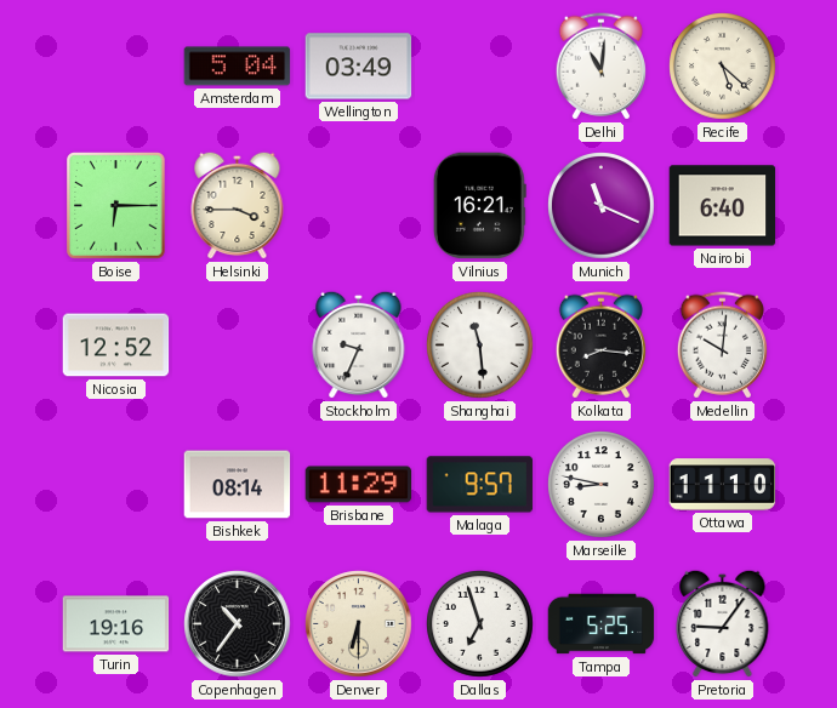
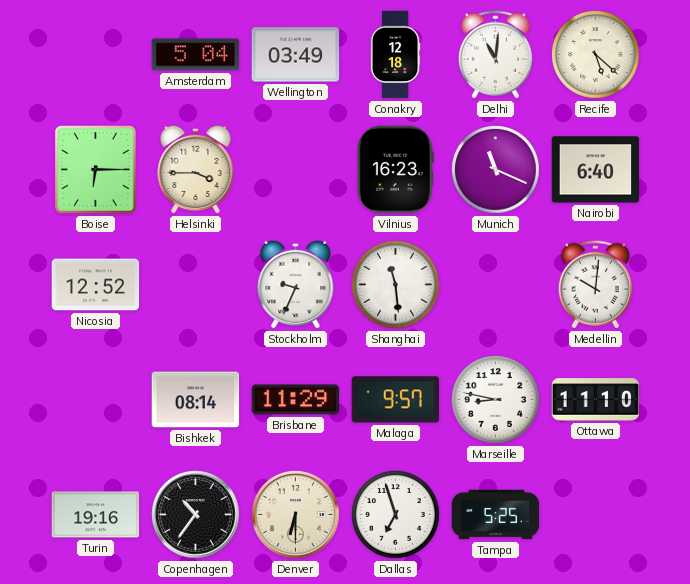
Conakry: none -> 12:18 (395, 55)
Vilnius: 16:21 -> 16:23 (395, 170)
Kolkata: 8:16 -> none (600, 346)
Pretoria: 9:06 -> none (723, 623)
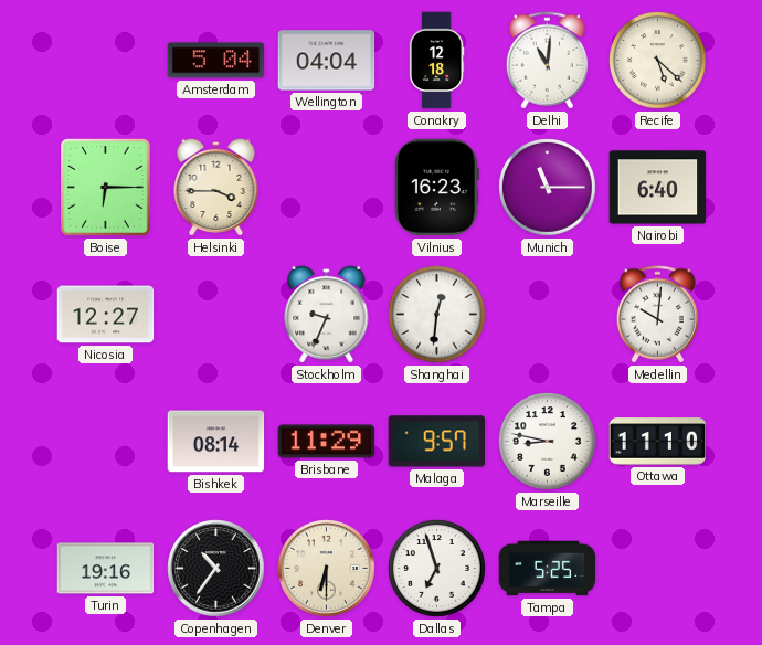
Wellington: 03:49 -> 04:04 (327, 61)
Munich: 11:19 -> 11:15 (548, 188)
Nicosia: 12:52 -> 12:27 (106, 315)
Shanghai: 11:29 -> 12:31 (437, 315)
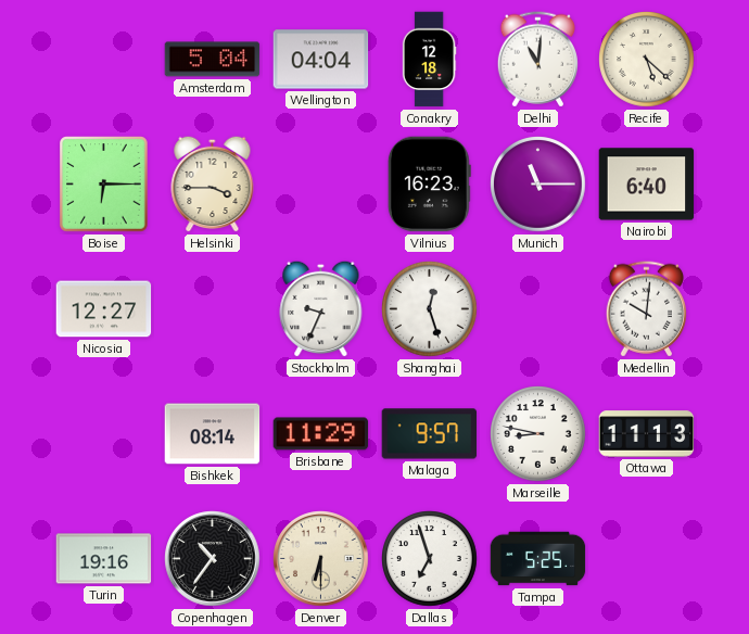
Shanghai: 12:31 -> 12:27 (430, 309)
Ottawa: 11:10 -> 11:13 (647, 434)
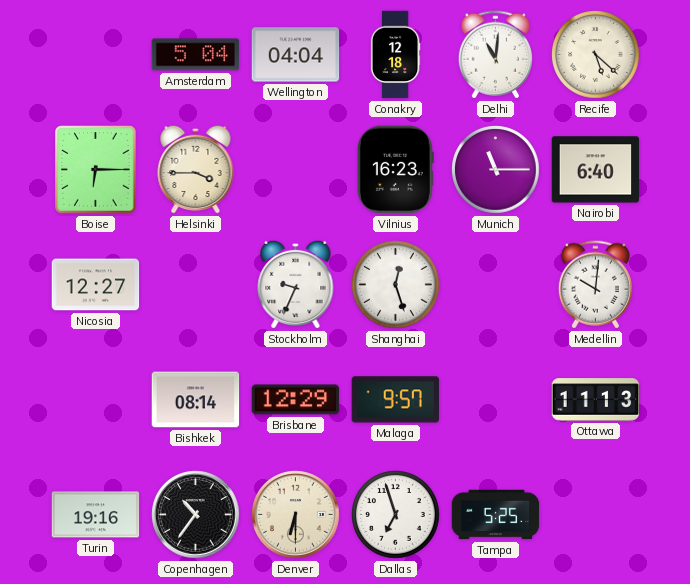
Brisbane: 11:29 -> 12:29 (296, 400)
Marseille: 8:47 -> none (538, 434)
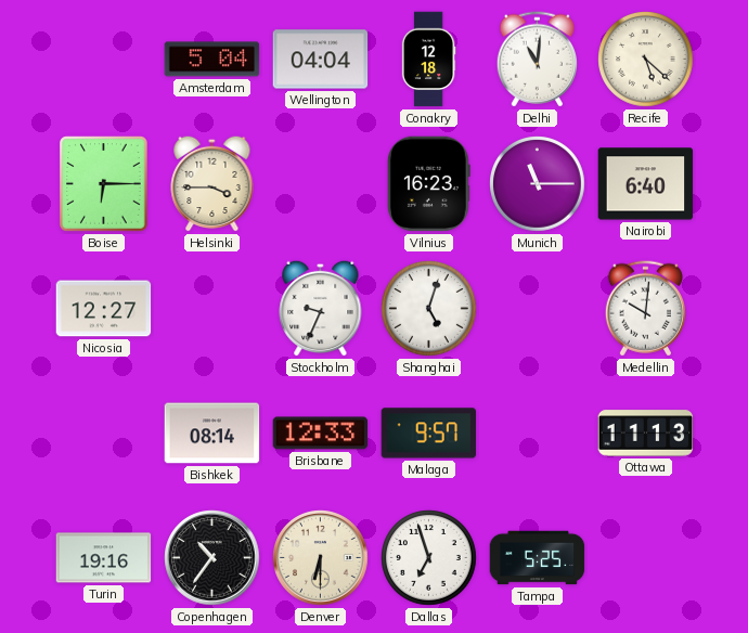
Shanghai: 12:27 -> 5:03 (429, 309)
Brisbane: 12:29 -> 12:33 (321, 434)
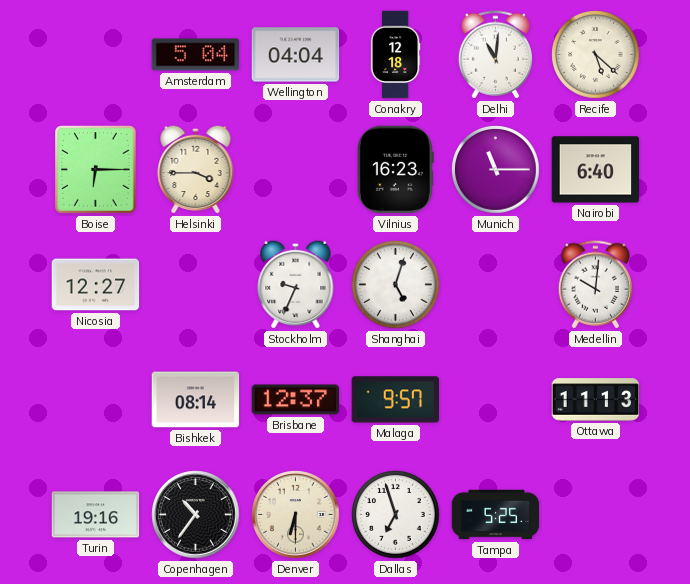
Brisbane: 12:33 -> 12:37 (296, 400)
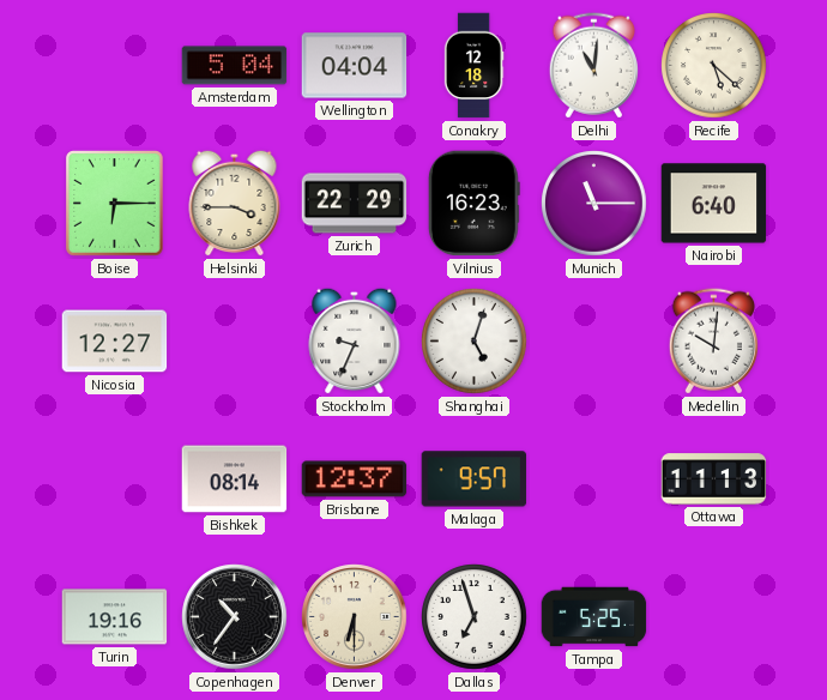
Zurich: none -> 22:29 (355, 204)
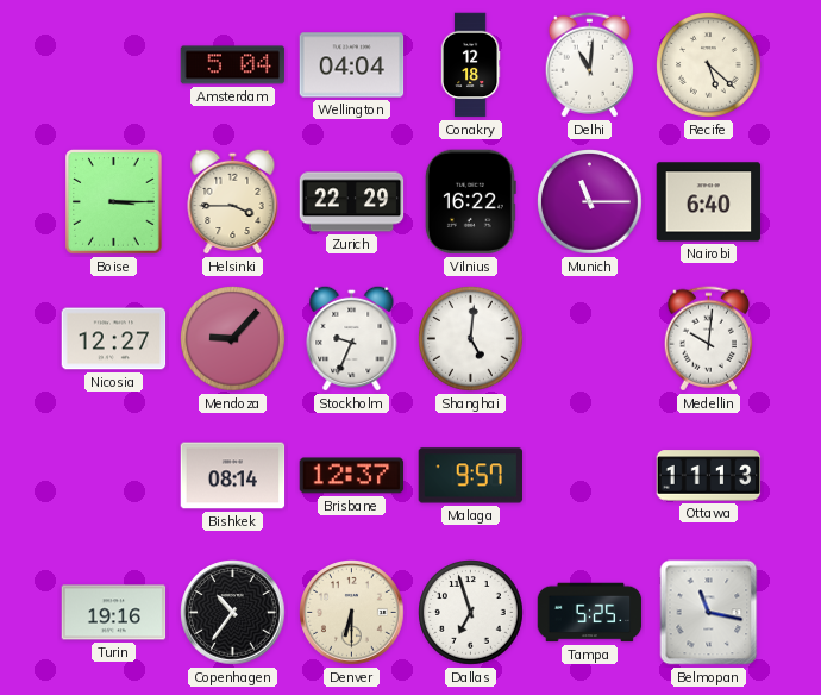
Boise: 6:15 -> 3:15 (114, 202)
Vilnius: 16:23 -> 16:22 (470, 202)
Mendoza: none -> 9:07 (233, 339)
Shanghai: 5:03 -> 5:01 (471, 339)
Belmopan: none -> 11:17 (709, 613)
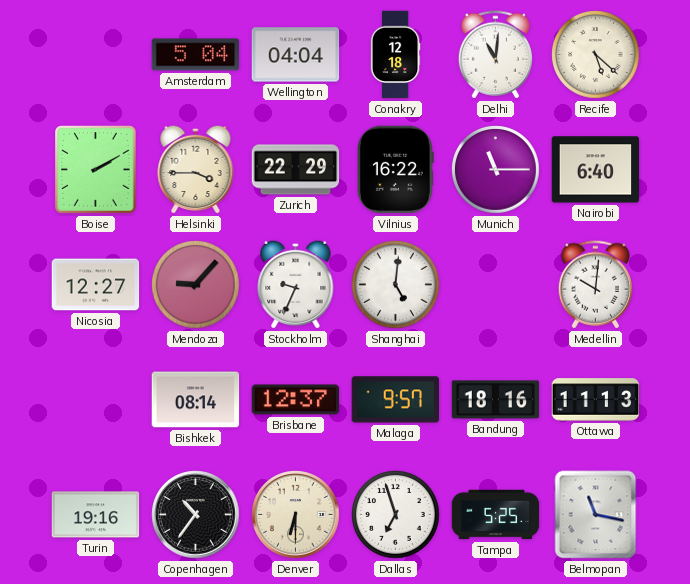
Boise: 3:15 -> 2:10 (96, 170)
Bandung: none -> 18:16 (496, 400)
